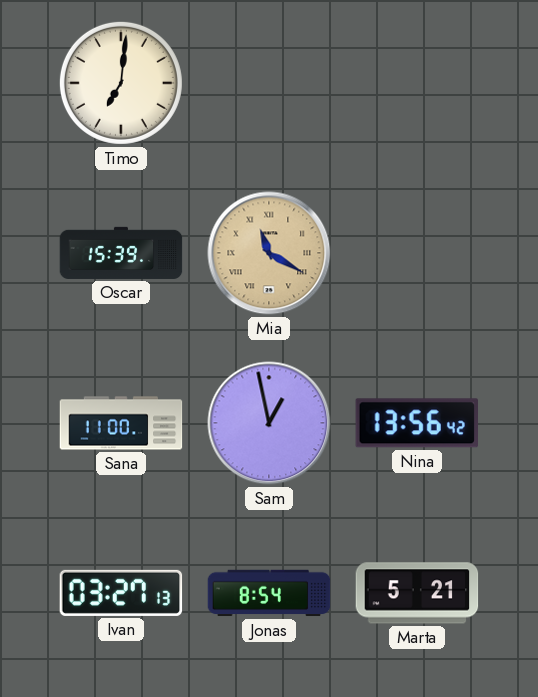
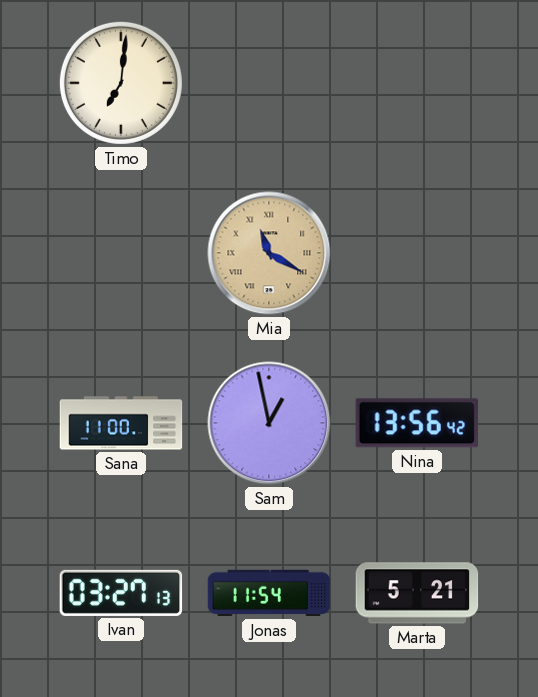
Oscar: 15:39 -> none (121, 253)
Jonas: 8:54 -> 11:54 (269, 593)
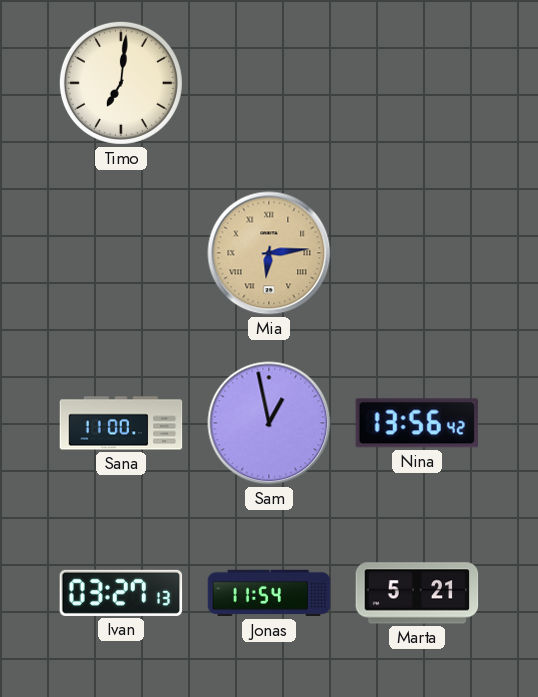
Mia: 11:20 -> 6:14 (269, 253)
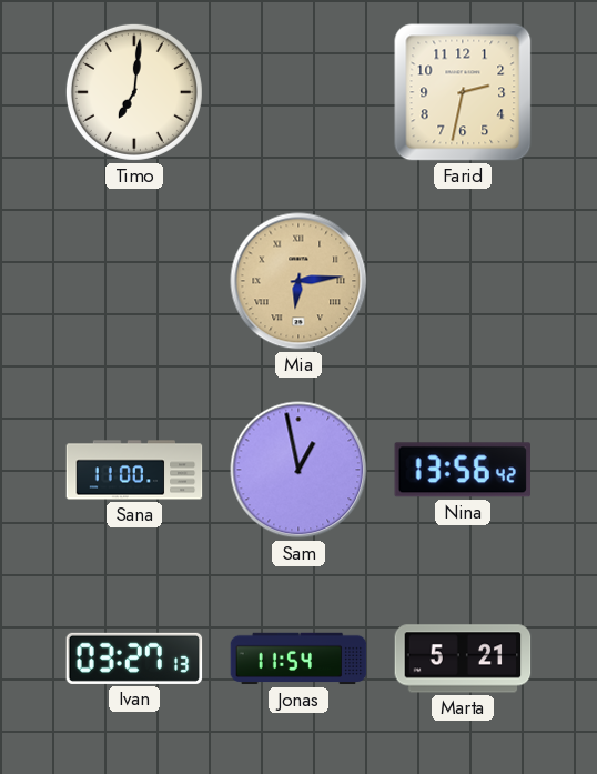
Farid: none -> 2:32 (463, 92)
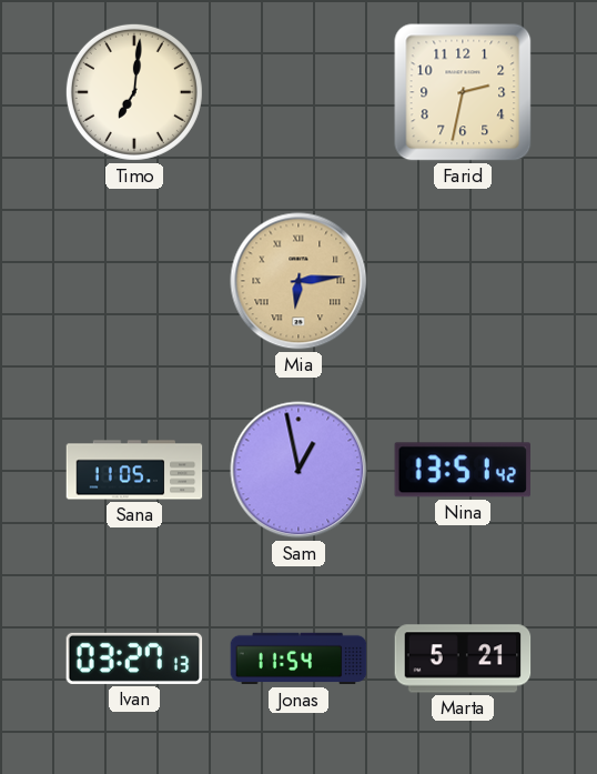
Sana: 11:00 -> 11:05 (134, 470)
Nina: 13:56 -> 13:51 (462, 470)
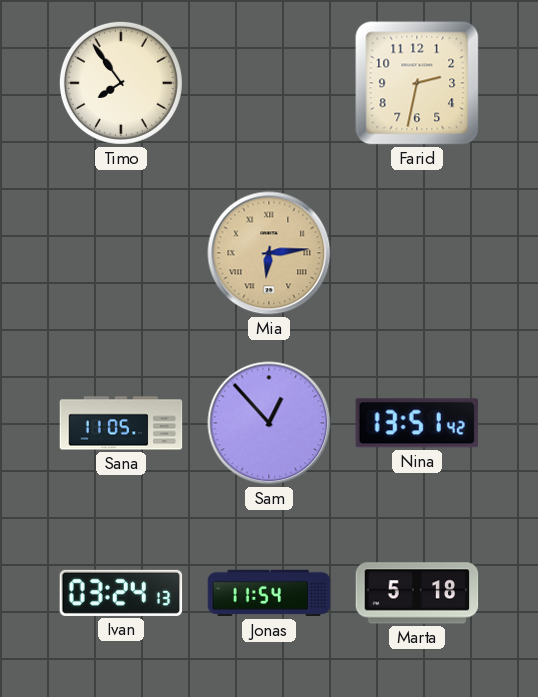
Timo: 7:01 -> 7:54 (121, 83)
Sam: 12:58 -> 12:53 (269, 423)
Ivan: 03:27 -> 03:24 (121, 593)
Marta: 5:21 -> 5:18 (417, 593)
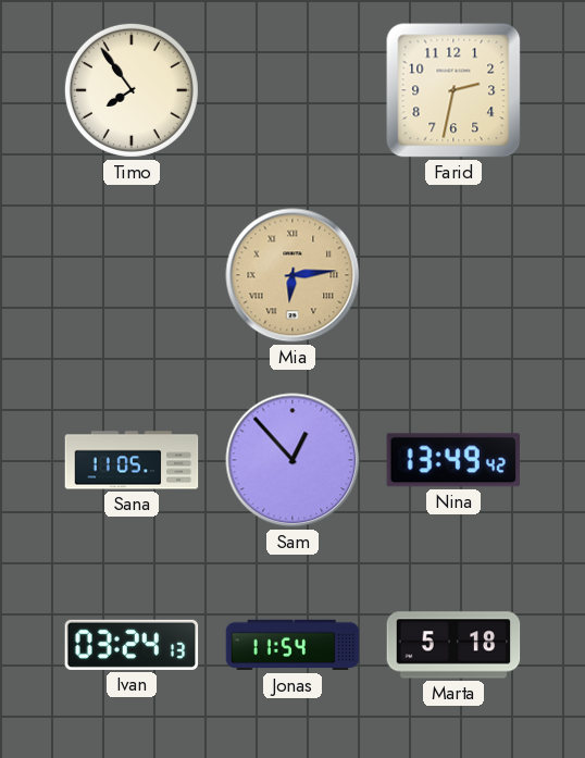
Nina: 13:51 -> 13:49 (452, 460)
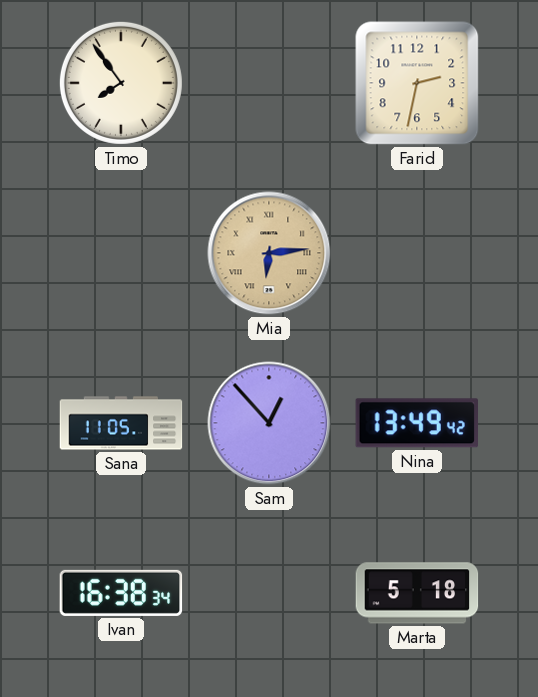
Ivan: 03:24 -> 16:38 (121, 593)
Jonas: 11:54 -> none (292, 645)
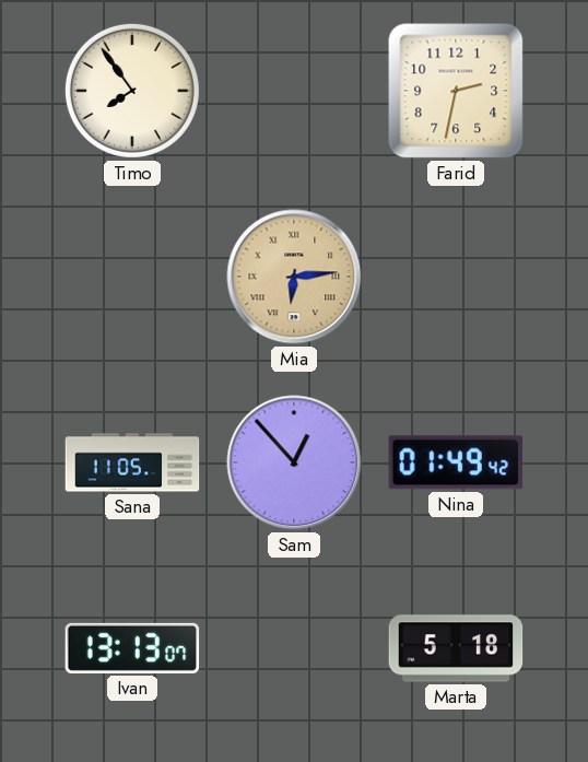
Nina: 13:49 -> 01:49 (455, 462)
Ivan: 16:38 -> 13:13 (132, 648)
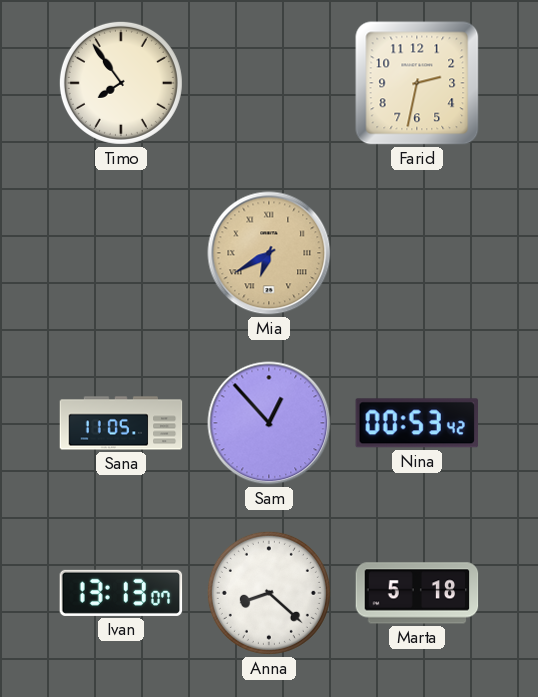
Mia: 6:14 -> 6:40 (269, 253)
Nina: 01:49 -> 00:53 (416, 423)
Anna: none -> 8:22 (269, 593)
